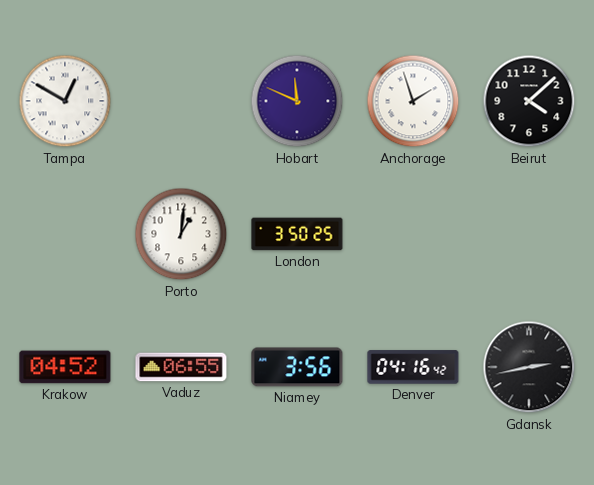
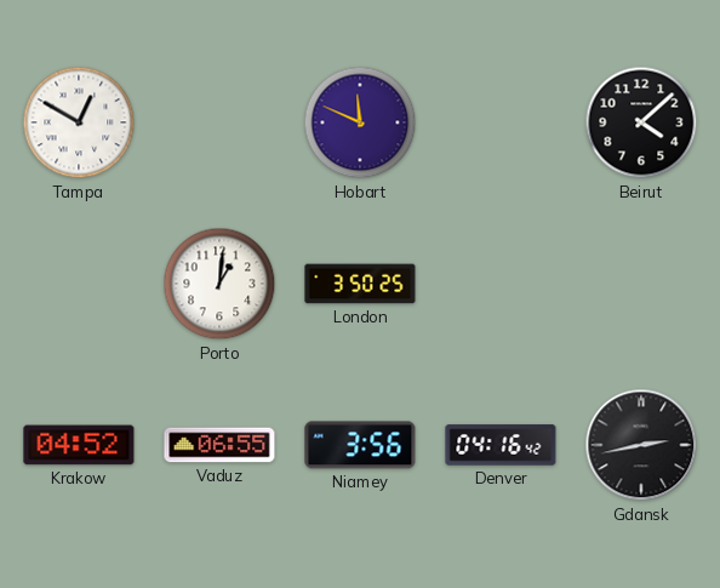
Anchorage: 1:57 -> none (413, 101)
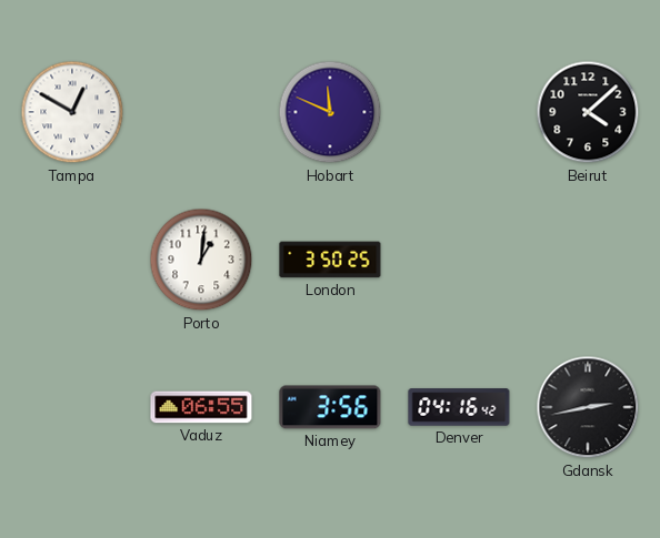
Krakow: 04:52 -> none (79, 445)
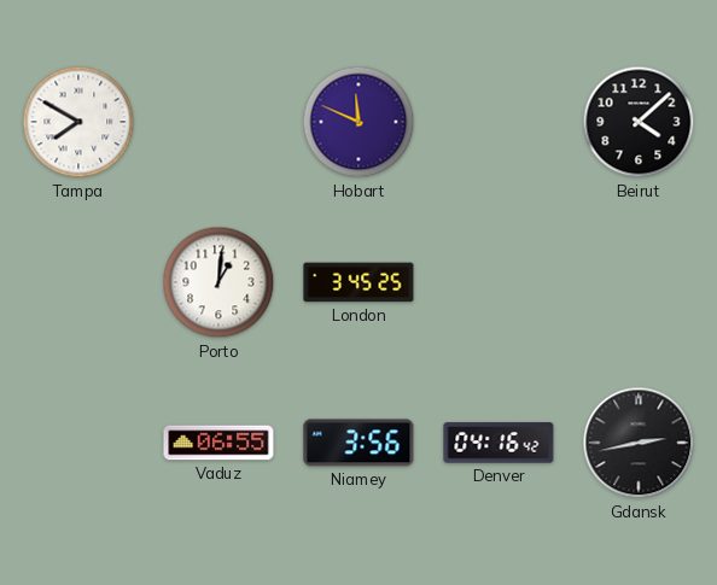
Tampa: 12:50 -> 7:50 (78, 122)
London: 3:50 -> 3:45 (358, 282)
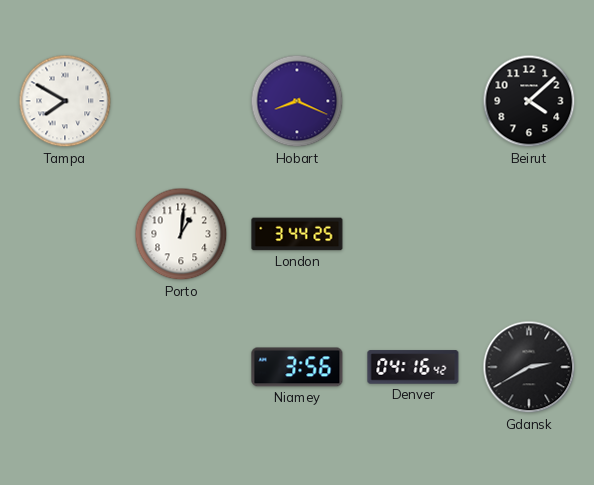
Hobart: 11:49 -> 8:19 (297, 101)
London: 3:45 -> 3:44 (297, 234)
Vaduz: 06:55 -> none (218, 443)
Gdansk: 2:43 -> 2:40 (529, 367)
